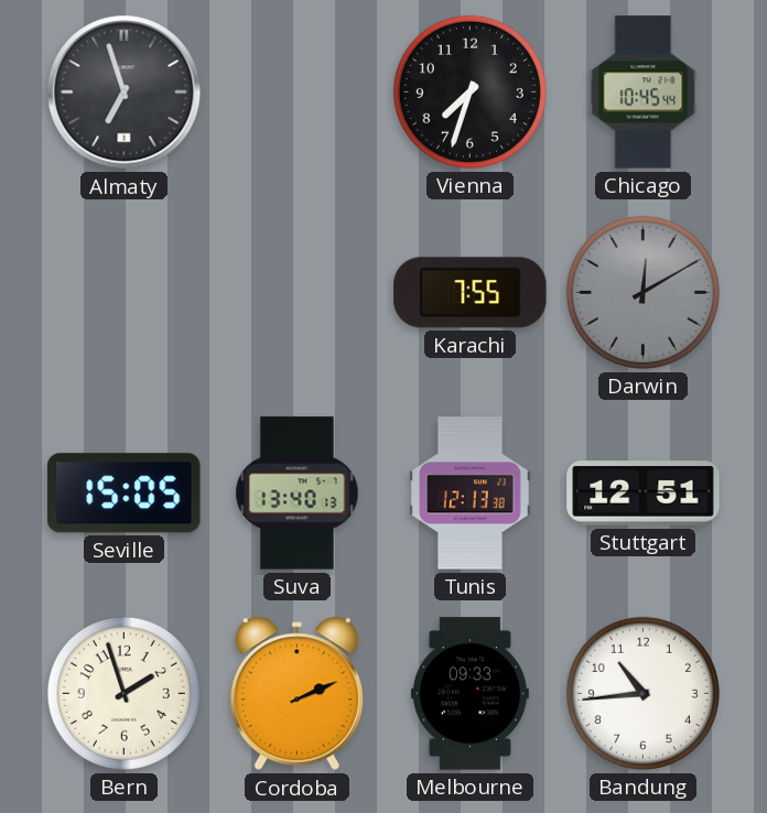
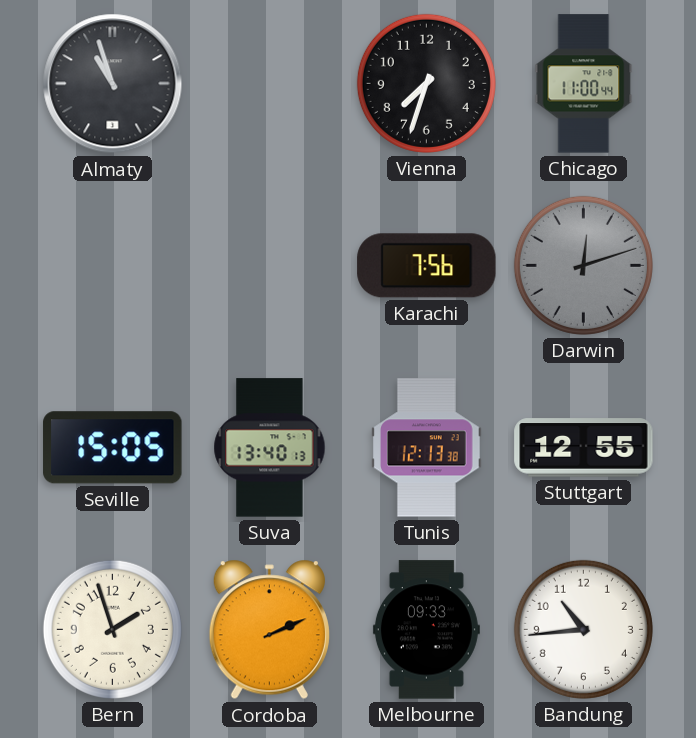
Almaty: 6:57 -> 10:57 (113, 84)
Chicago: 10:45 -> 11:00 (584, 84)
Karachi: 7:55 -> 7:56 (427, 266)
Darwin: 12:10 -> 12:12 (583, 265)
Stuttgart: 12:51 -> 12:55 (584, 448)
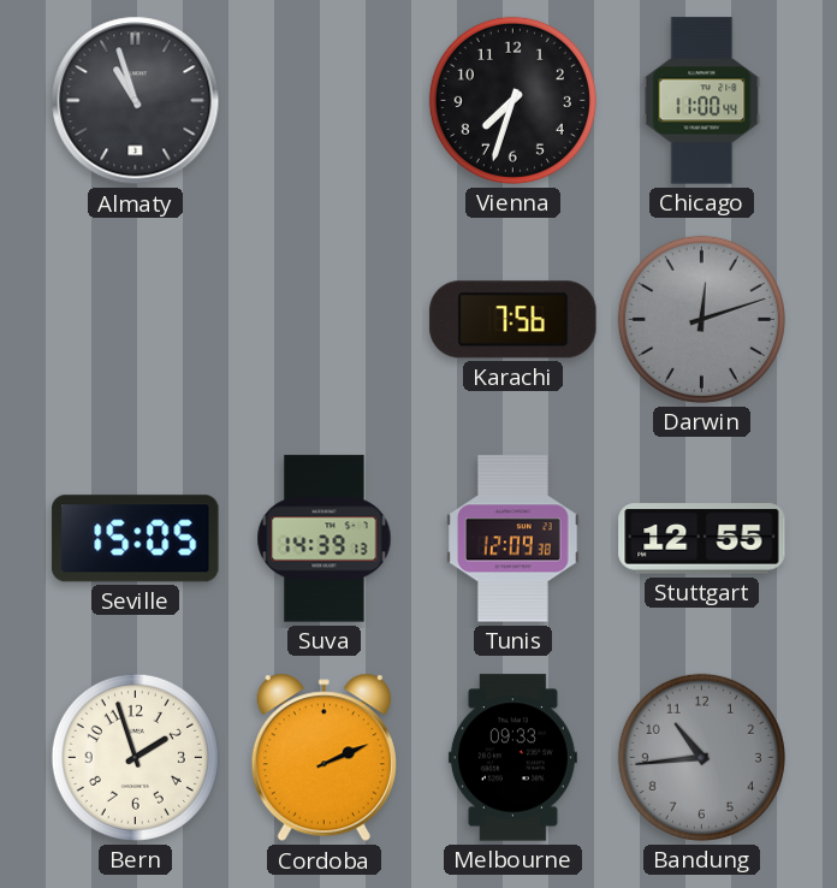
Suva: 13:40 -> 14:39 (325, 539)
Tunis: 12:13 -> 12:09 (514, 539)
Bandung dial: white -> grey (701, 757)
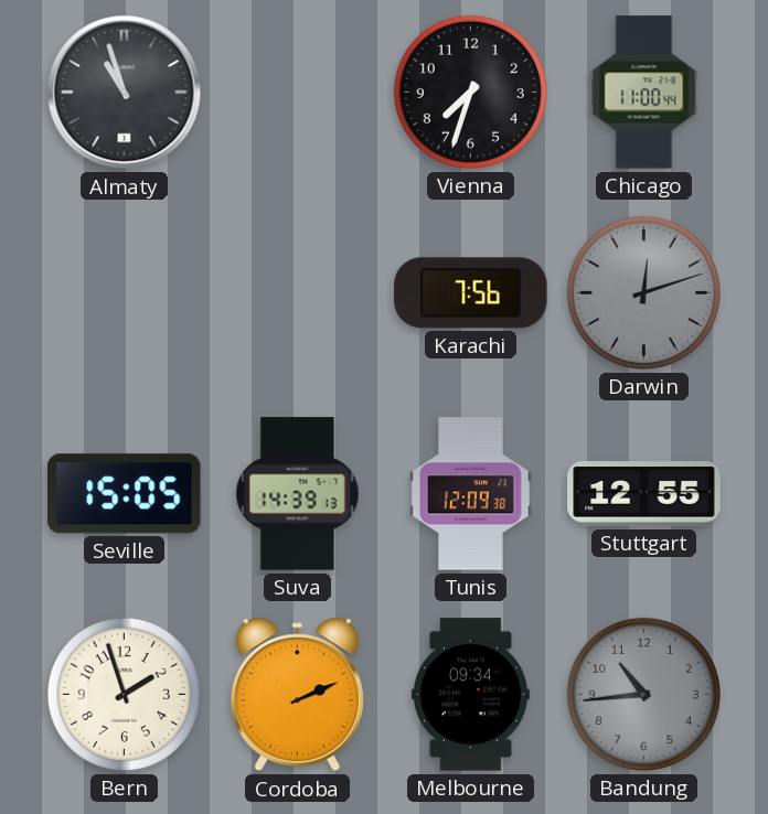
Melbourne: 09:33 -> 09:34 (470, 695)
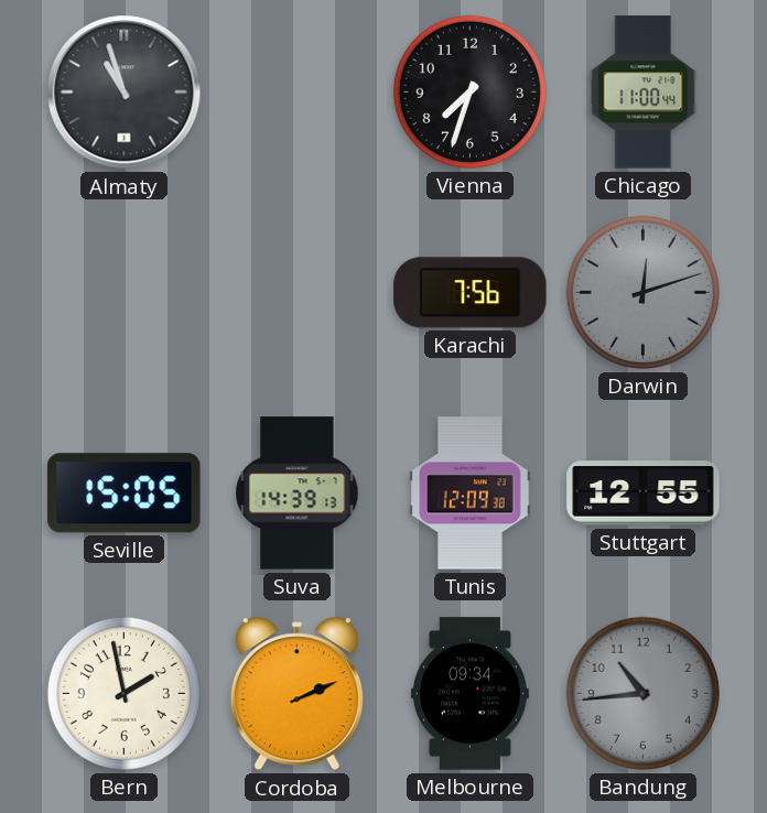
Bern: 1:57 -> 1:58 (123, 693)
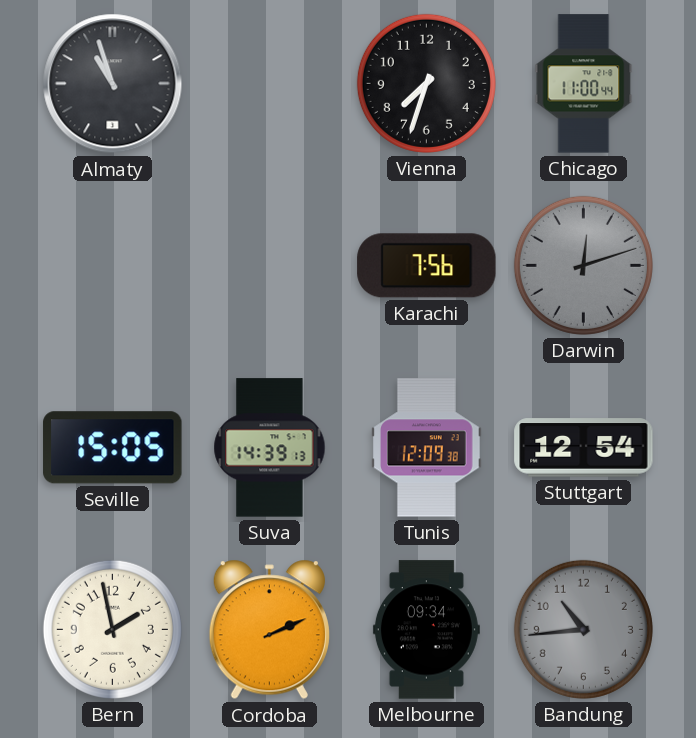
Stuttgart: 12:55 -> 12:54 (584, 448)
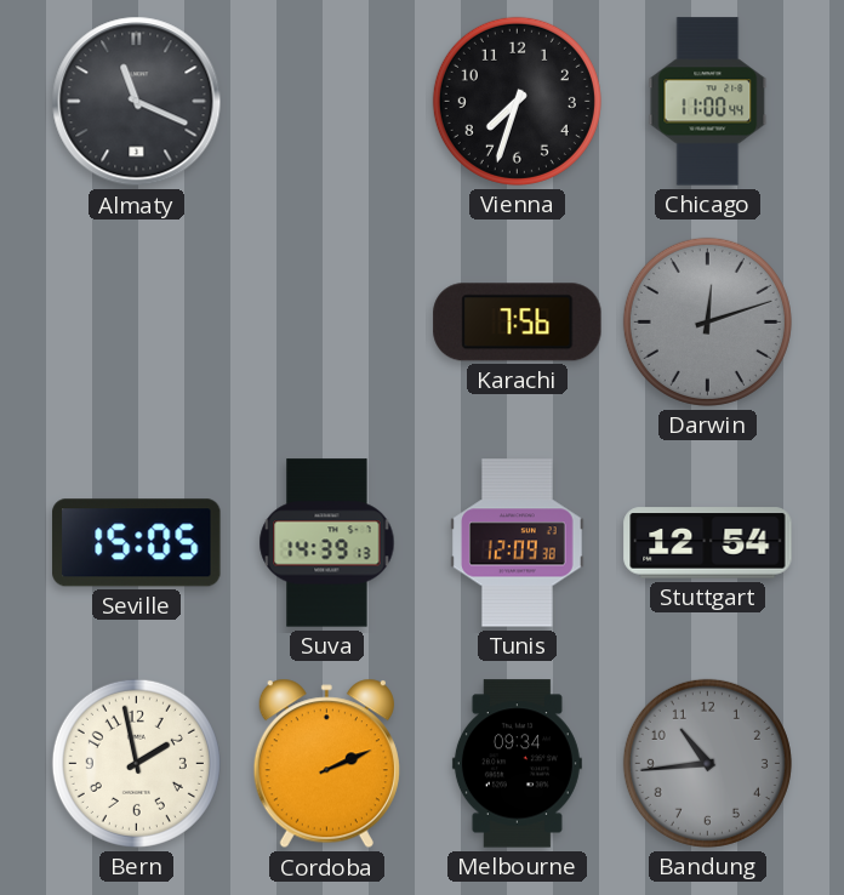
Almaty: 10:57 -> 11:19 (137, 102)
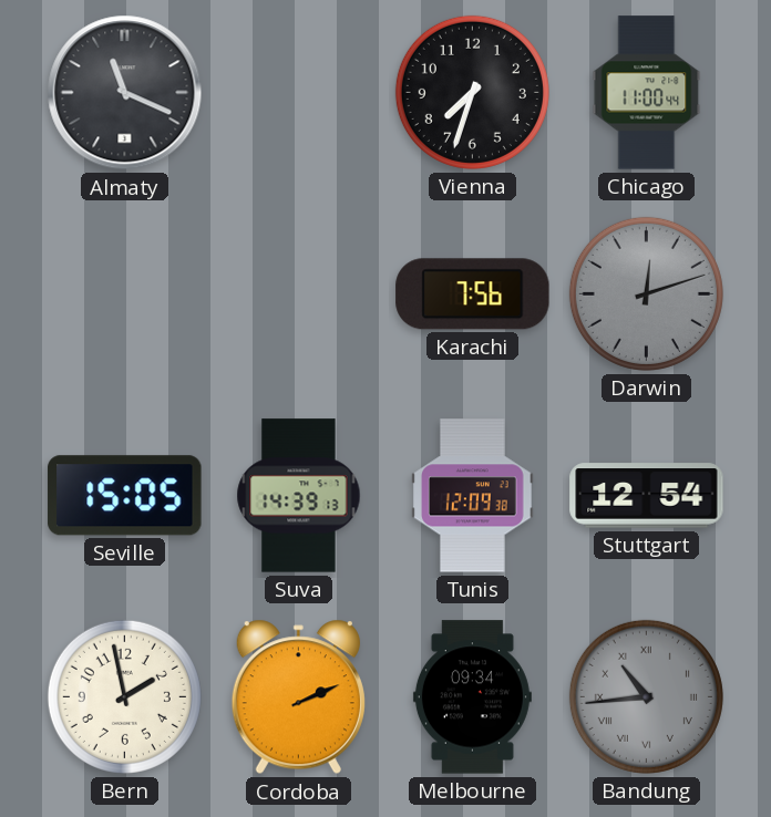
Bandung numerals: Arabic -> Roman (646, 696)
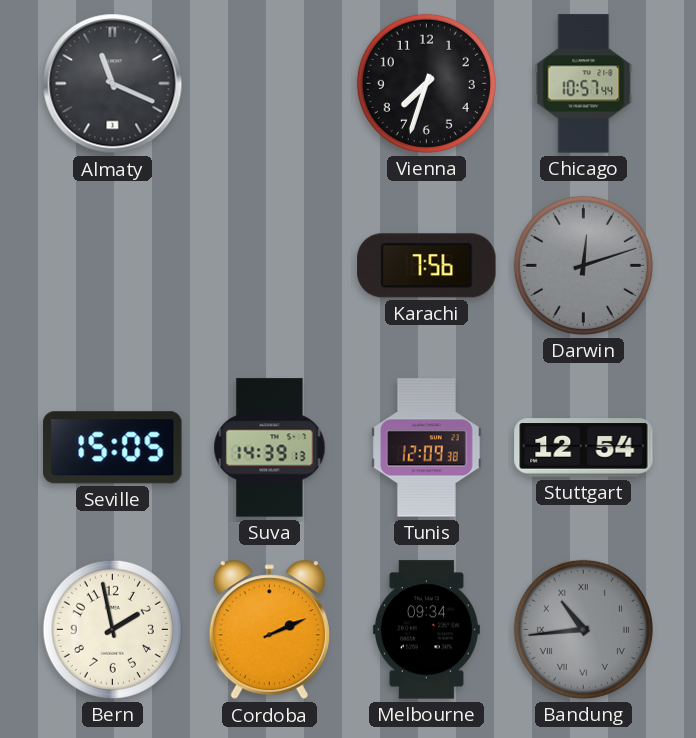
Chicago: 11:00 -> 10:57 (584, 84)
